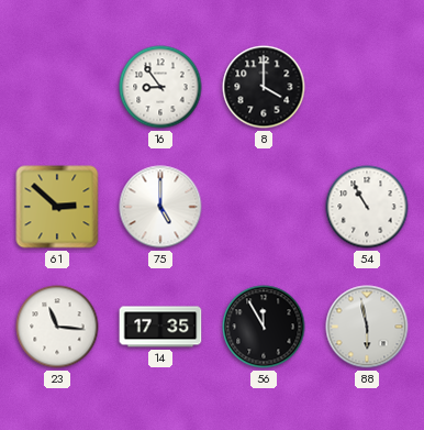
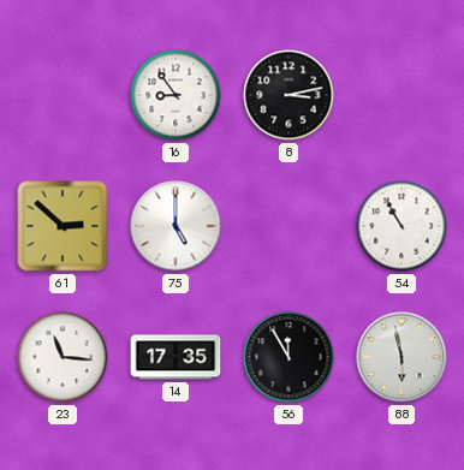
8: 4:00 -> 3:13 (288, 95)
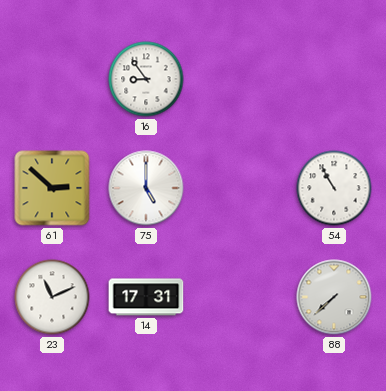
8: 3:13 -> none (288, 95)
23: 11:16 -> 11:11 (52, 297)
14: 17:35 -> 17:31 (146, 297)
56: 11:55 -> none (288, 357)
88: 5:58 -> 7:38 (334, 297)
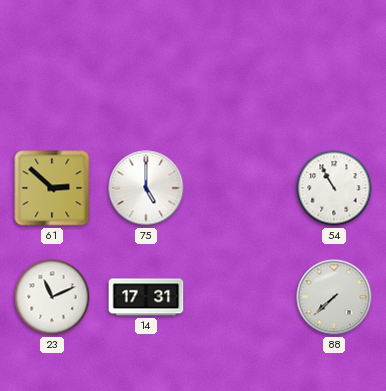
16: 8:54 -> none (146, 79)
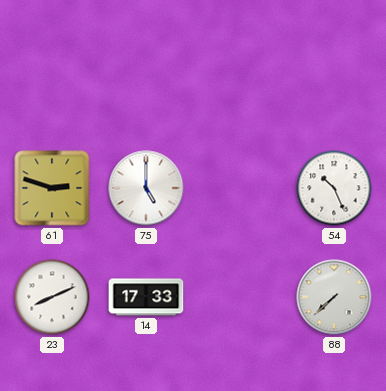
61: 2:52 -> 2:48 (52, 188)
54: 10:55 -> 10:26 (334, 188)
23: 11:11 -> 8:11 (52, 297)
14: 17:31 -> 17:33 (146, 297)
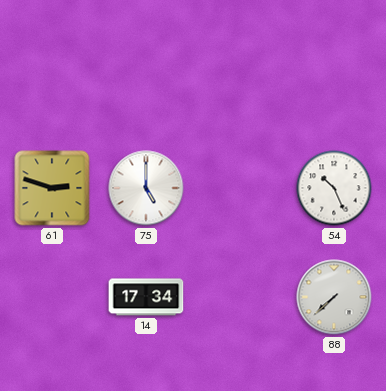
23: 8:11 -> none (52, 297)
14: 17:33 -> 17:34 (146, 297)
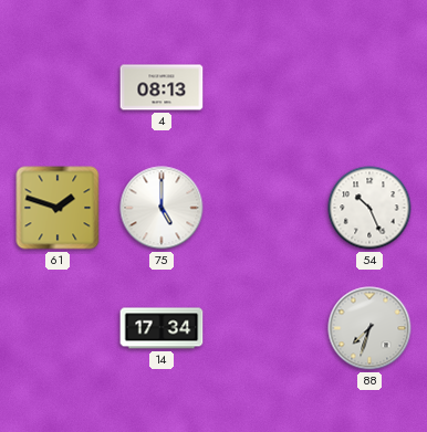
4: none -> 08:13 (162, 87)
61: 2:48 -> 1:48 (58, 208)
88: 7:38 -> 7:33 (369, 328)
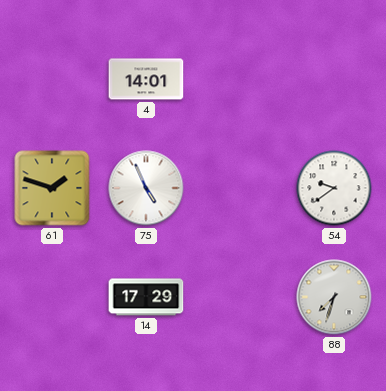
4: 08:13 -> 14:01 (146, 79)
75: 5:00 -> 4:56 (146, 188)
54: 10:26 -> 9:39 (334, 188)
14: 17:34 -> 17:29 (146, 297)
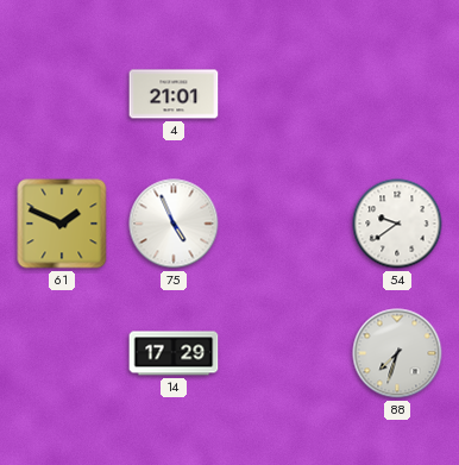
4: 14:01 -> 21:01 (174, 94)
61: 1:48 -> 1:49 (62, 224)
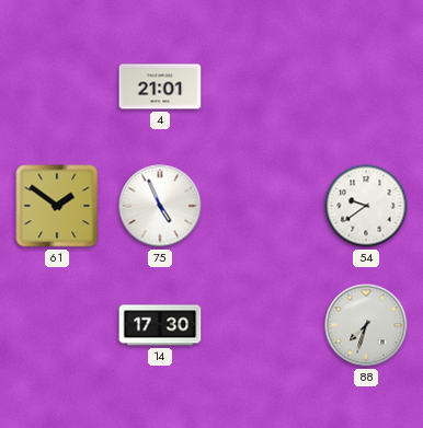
61: 1:49 -> 1:51 (57, 206)
14: 17:29 -> 17:30 (160, 325)
